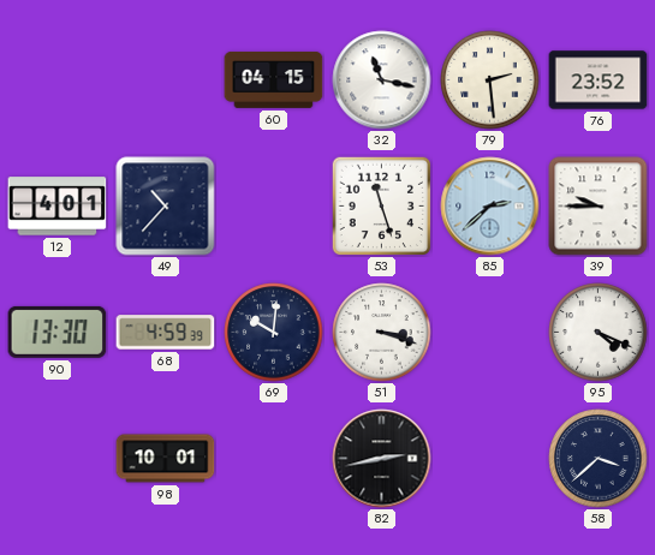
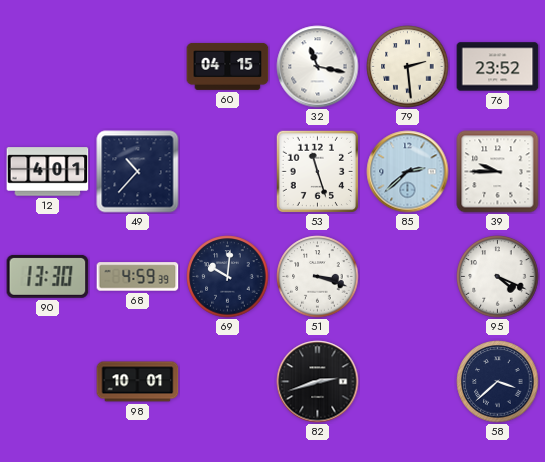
82: 2:43 -> 2:42 (318, 382)
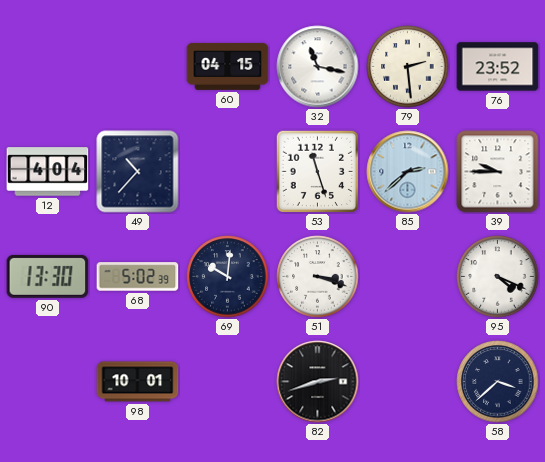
12: 4:01 -> 4:04 (48, 172)
68: 4:59 -> 5:02 (138, 277)
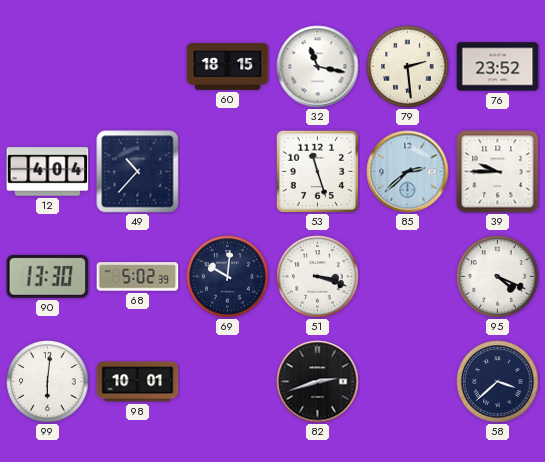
60: 04:15 -> 18:15 (228, 66)
99: none -> 6:01 (48, 382)
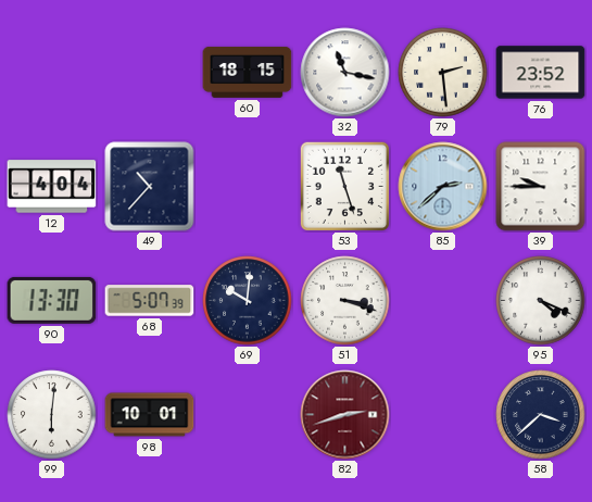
68: 5:02 -> 5:07 (150, 301)
82 dial: black -> burgundy (345, 415)
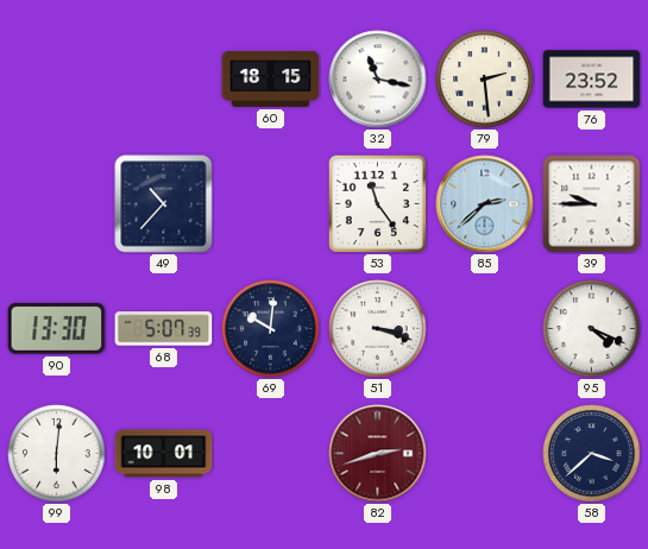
12: 4:04 -> none (52, 187)
53: 11:27 -> 11:24 (377, 203)
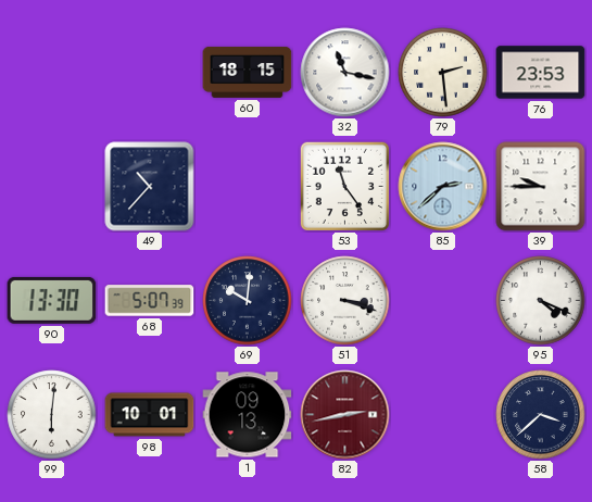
76: 23:52 -> 23:53 (541, 73)
1: none -> 09:13 (248, 415)
82: 2:42 -> 2:43 (345, 415)
